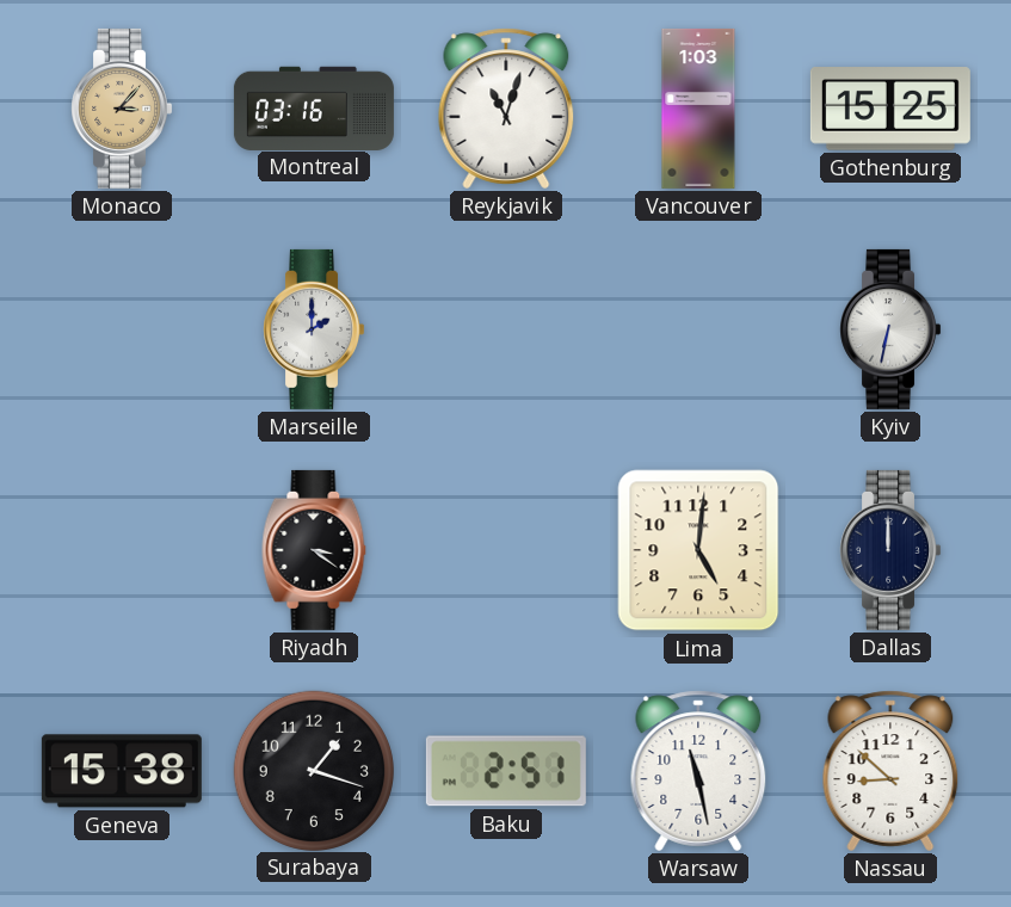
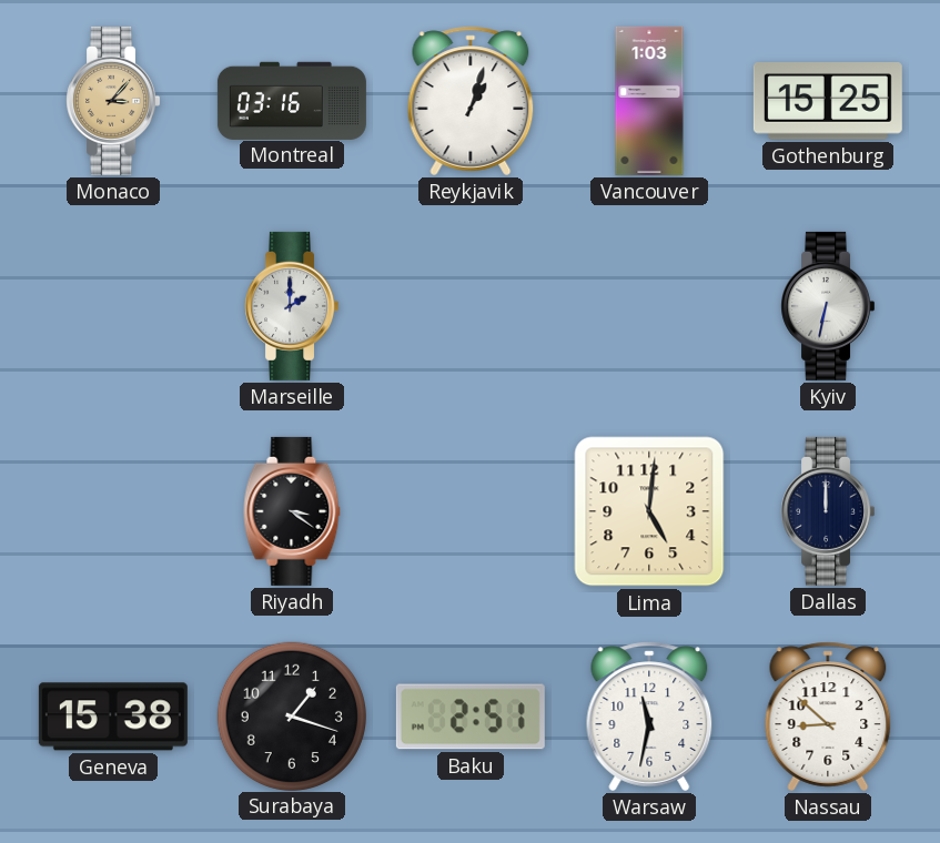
Reykjavik: 11:03 -> 1:03 (471, 101)
Warsaw: 11:28 -> 11:32 (649, 717)
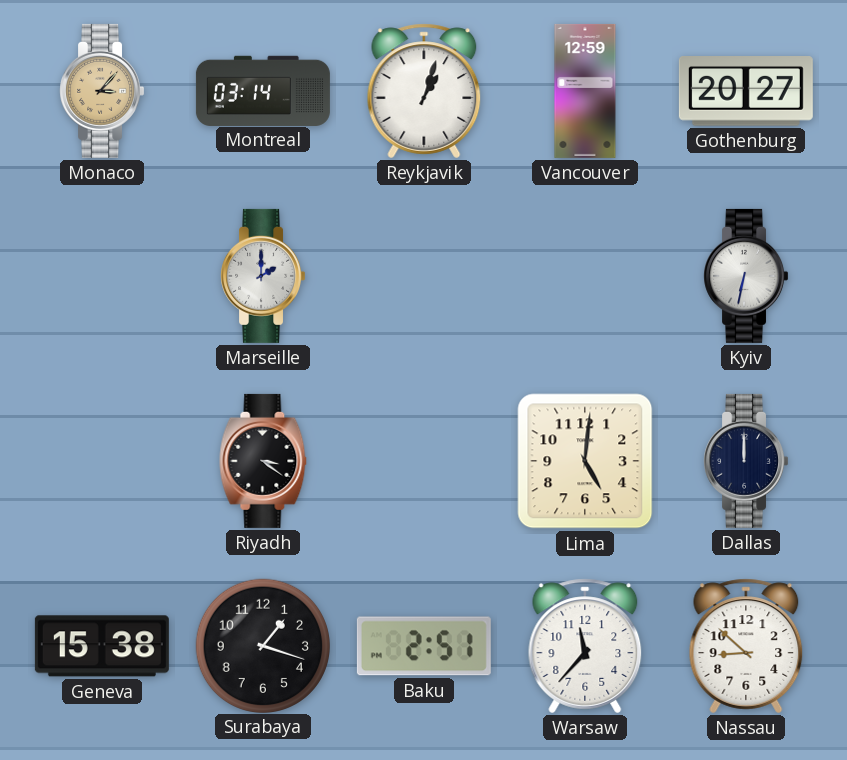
Montreal: 03:16 -> 03:14 (263, 90)
Vancouver: 1:03 -> 12:59 (585, 91)
Gothenburg: 15:25 -> 20:27 (746, 92)
Warsaw: 11:32 -> 11:37 (585, 646)
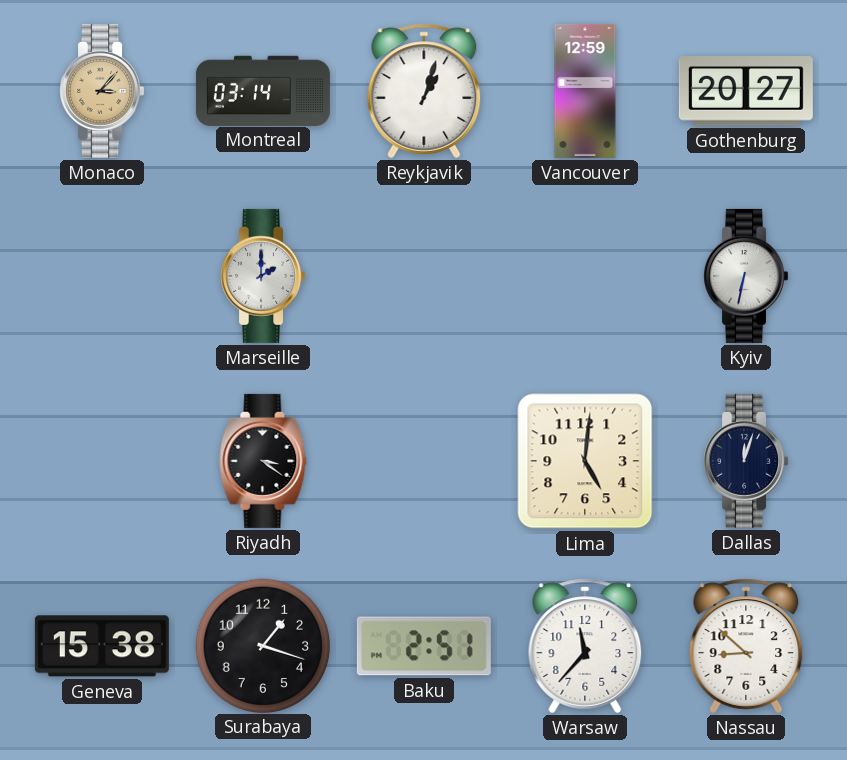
Dallas: 12:00 -> 12:03 (746, 461)
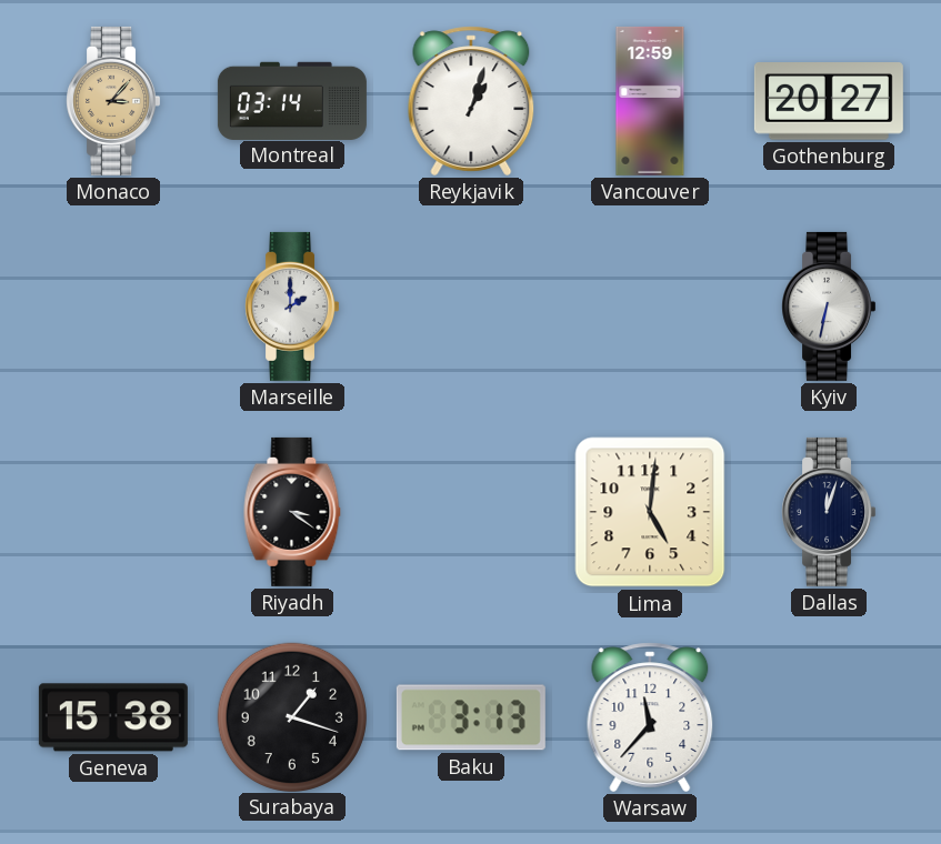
Baku: 2:51 -> 3:13 (471, 717)
Nassau: 8:52 -> none (746, 646)
